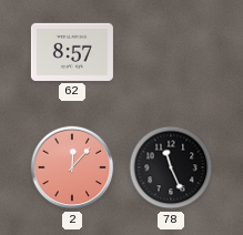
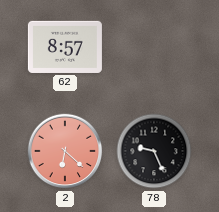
2: 12:07 -> 6:22 (65, 151)
78: 11:26 -> 9:26 (154, 151)
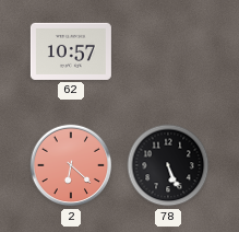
62: 8:57 -> 10:57 (71, 51)
78: 9:26 -> 5:26 (168, 165)
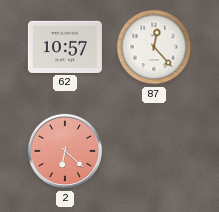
87: none -> 12:23 (154, 47)
78: 5:26 -> none (168, 165)
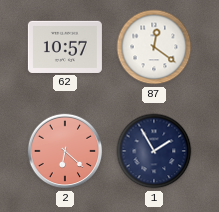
87: 12:23 -> 12:21 (154, 47)
1: none -> 1:55 (154, 151)
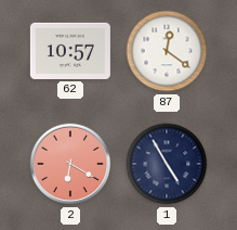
2: 6:22 -> 6:20 (70, 164)
1: 1:55 -> 4:55 (167, 164)
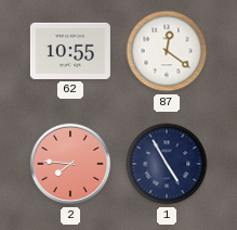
62: 10:57 -> 10:55 (70, 51)
2: 6:20 -> 7:46 (70, 164)
